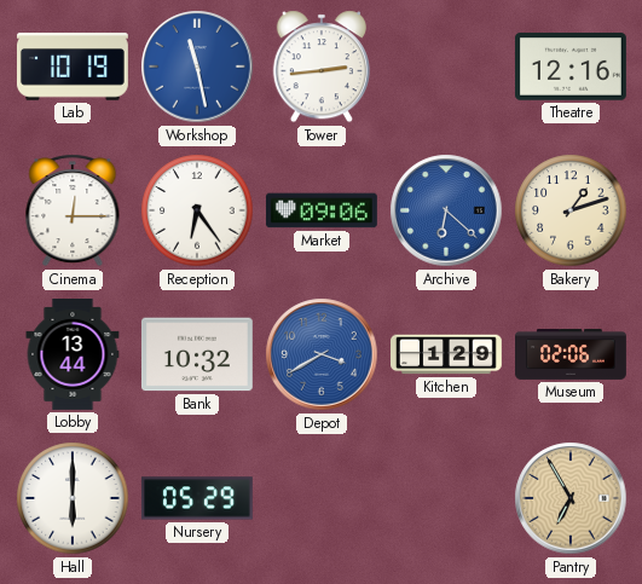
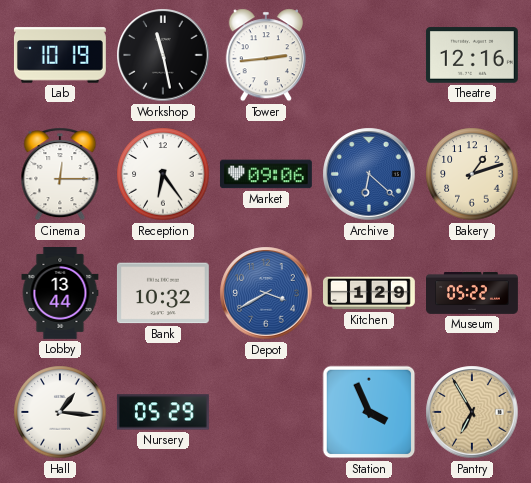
Workshop dial: blue -> black (163, 55)
Museum: 02:06 -> 05:22 (473, 294)
Hall: 6:00 -> 1:16 (60, 412)
Station: none -> 3:56 (369, 412)
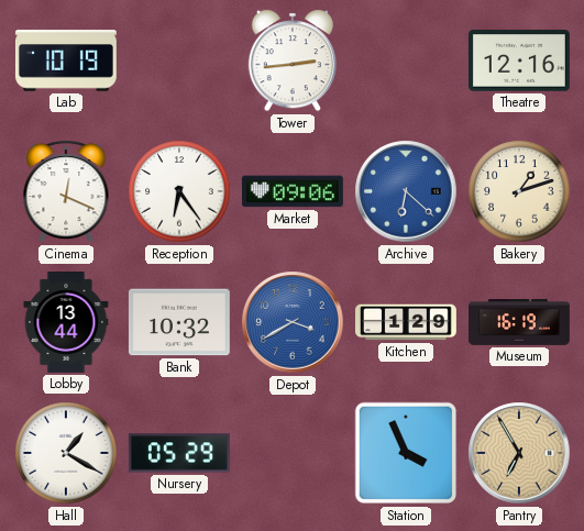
Workshop: 11:28 -> none (163, 55)
Cinema: 12:15 -> 12:19 (66, 191)
Museum: 05:22 -> 16:19 (520, 323)
Hall: 1:16 -> 1:20 (66, 453)
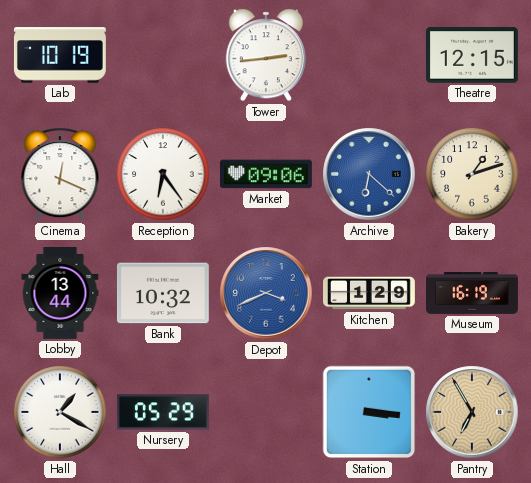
Theatre: 12:16 -> 12:15 (472, 55)
Depot: 3:40 -> 3:41 (266, 293)
Station: 3:56 -> 3:16 (369, 412)
